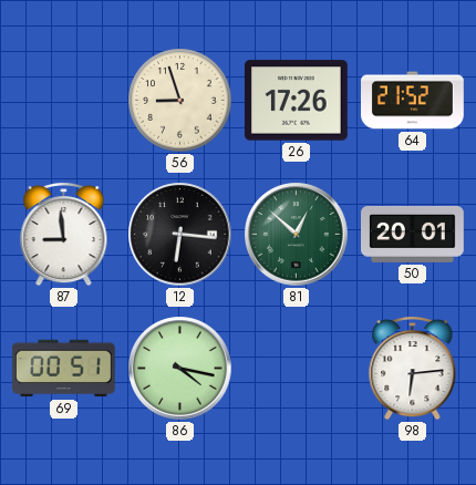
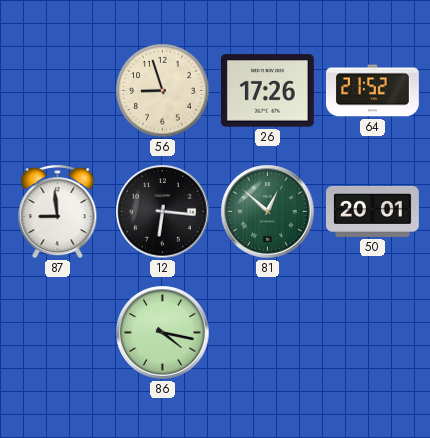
69: 00:51 -> none (64, 369)
98: 6:14 -> none (413, 369)
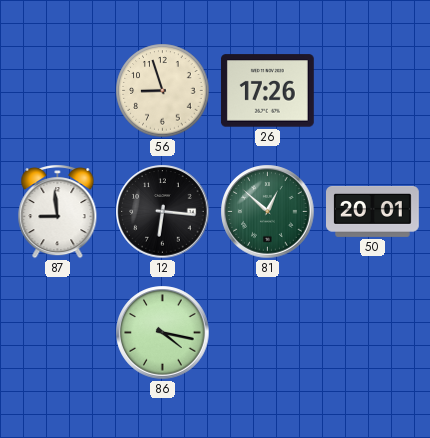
64: 21:52 -> none (373, 91)
